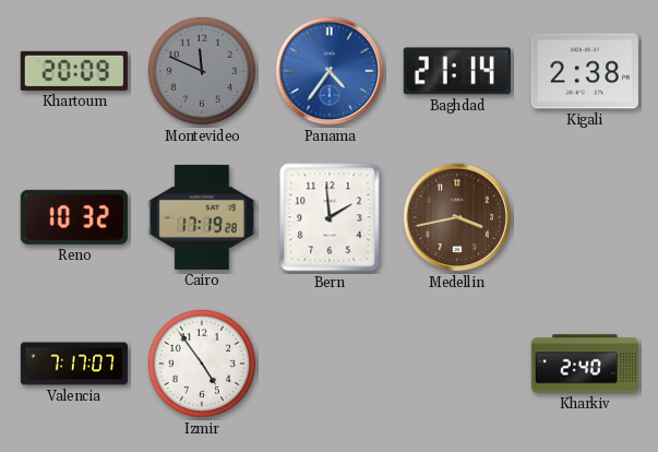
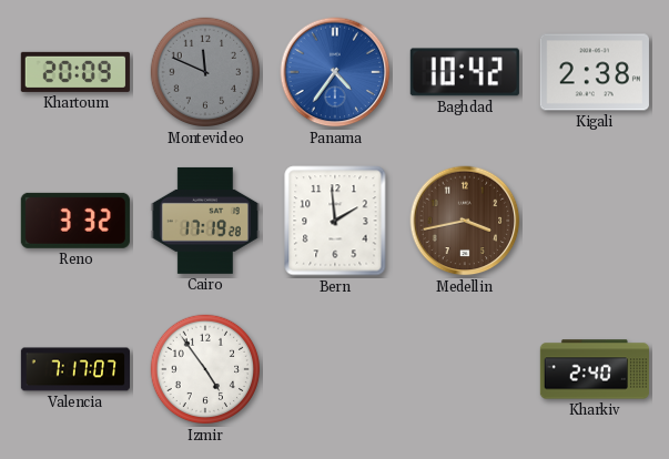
Baghdad: 21:14 -> 10:42 (465, 72)
Reno: 10:32 -> 3:32 (75, 221)
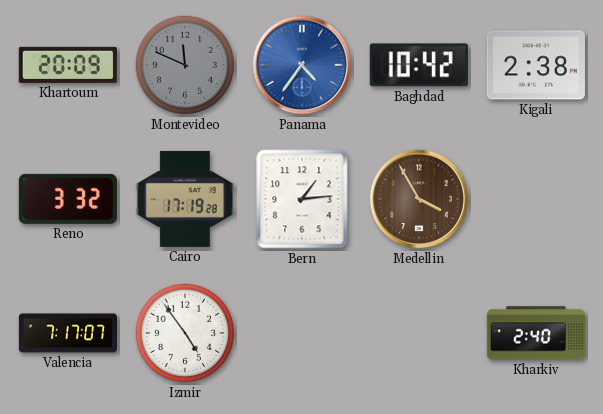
Bern: 1:59 -> 1:14 (302, 199)
Medellin: 3:43 -> 3:55 (419, 199)
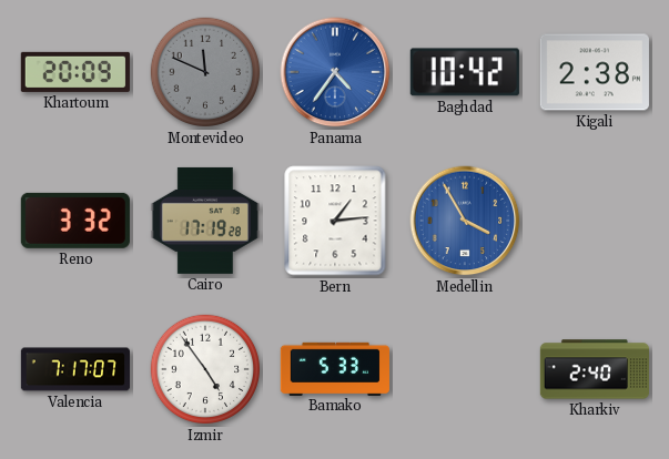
Medellin dial: brown -> blue (465, 221)
Bamako: none -> 5:33 (334, 368)
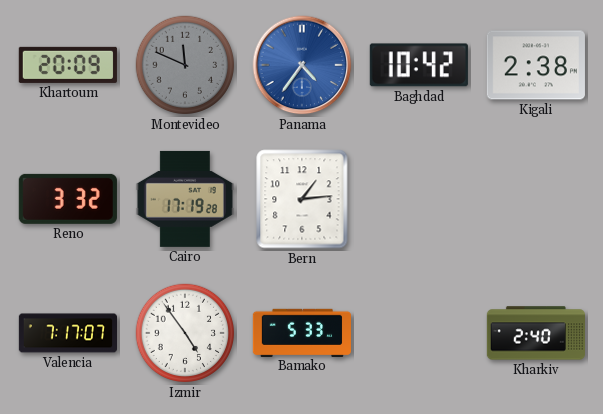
Medellin: 3:55 -> none (465, 221)
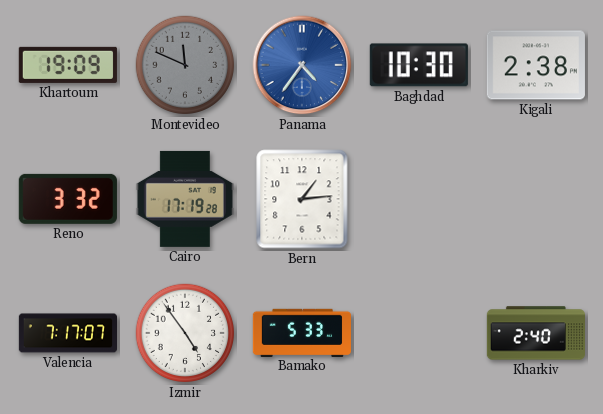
Khartoum: 20:09 -> 19:09 (68, 65)
Baghdad: 10:42 -> 10:30 (419, 65)
